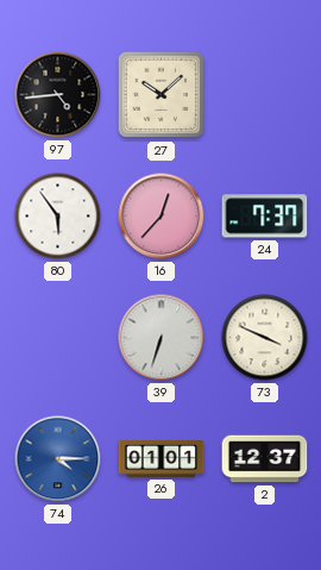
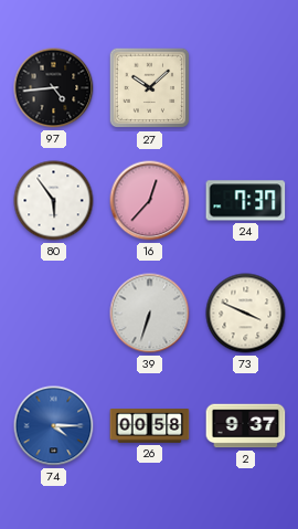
26: 01:01 -> 00:58 (150, 426)
2: 12:37 -> 9:37 (246, 426)
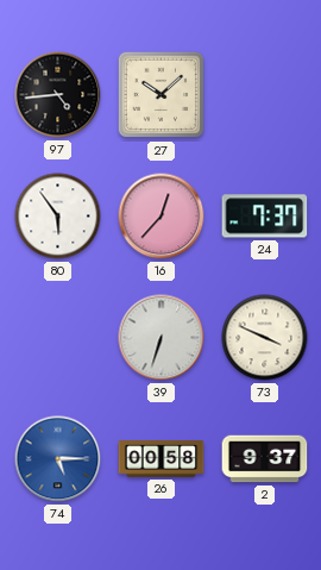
74: 4:15 -> 5:15 (58, 459)
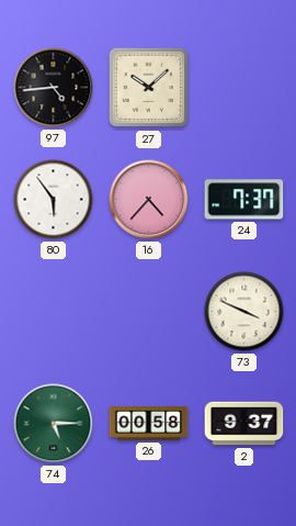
16: 12:37 -> 4:37 (149, 200)
39: 6:33 -> none (162, 338)
74 dial: blue -> green (54, 424)
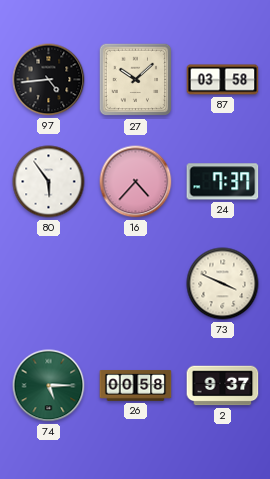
87: none -> 03:58 (223, 80)
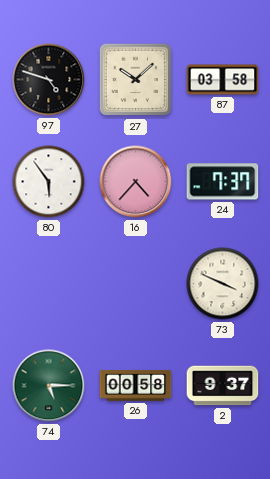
97: 4:44 -> 4:48 (49, 80)
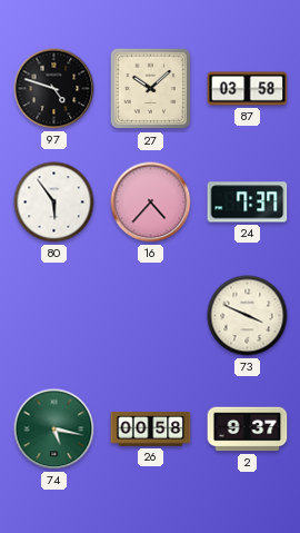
74: 5:15 -> 5:17 (54, 430)
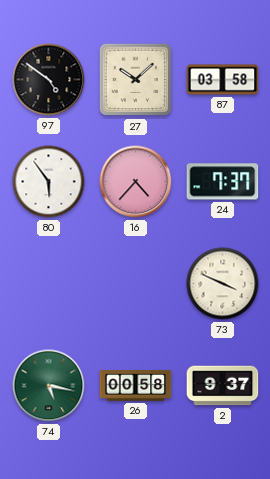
97: 4:48 -> 4:51 (49, 80)
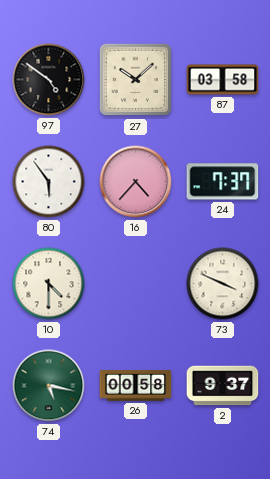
10: none -> 4:30 (49, 284)
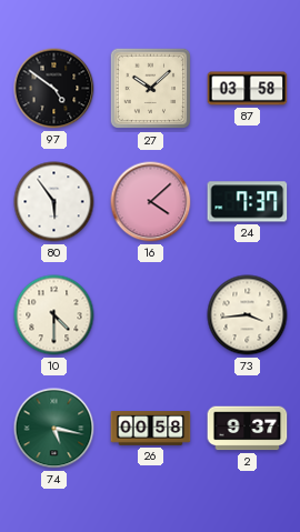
16: 4:37 -> 4:08 (151, 202)
73: 3:49 -> 3:44 (248, 315)
